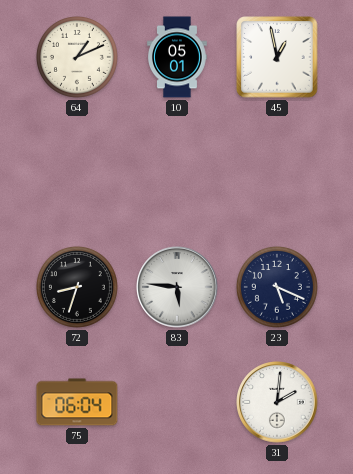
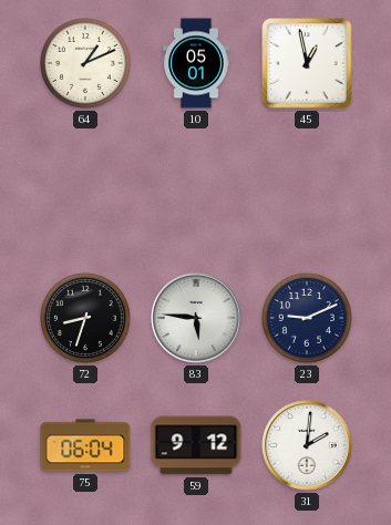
23: 5:19 -> 9:11 (307, 318)
59: none -> 9:12 (196, 445)
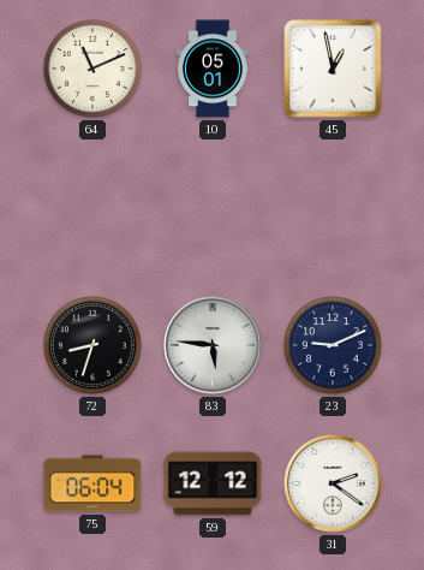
64: 1:11 -> 11:11 (92, 69)
59: 9:12 -> 12:12 (213, 483)
31: 2:01 -> 2:21 (333, 483)
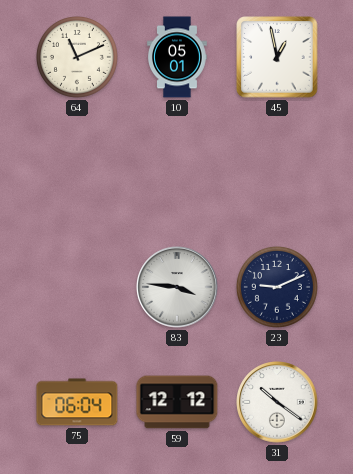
72: 8:33 -> none (92, 345)
83: 5:46 -> 3:46 (177, 287)
31: 2:21 -> 10:21 (277, 402)
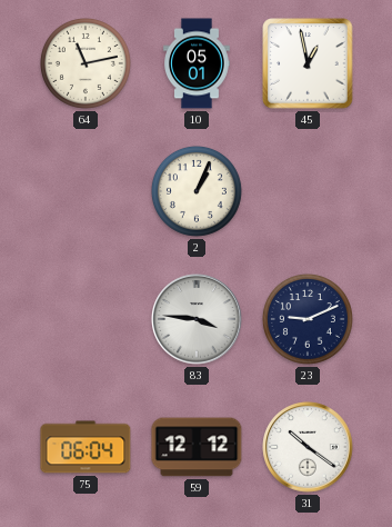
64: 11:11 -> 11:13 (86, 63)
2: none -> 1:04 (197, 191)
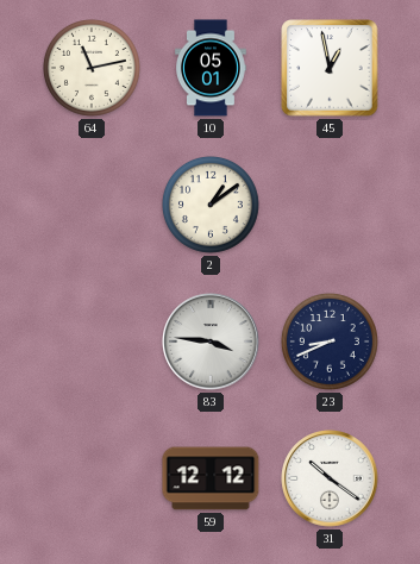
2: 1:04 -> 1:09 (211, 205)
23: 9:11 -> 8:41 (330, 341)
75: 06:04 -> none (86, 447)
